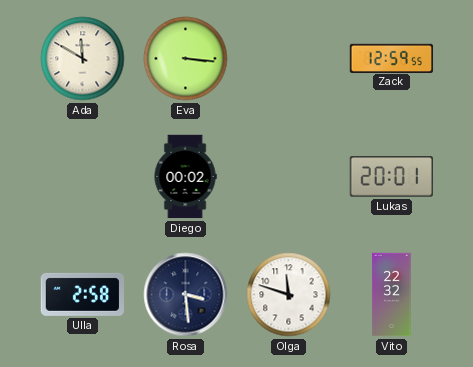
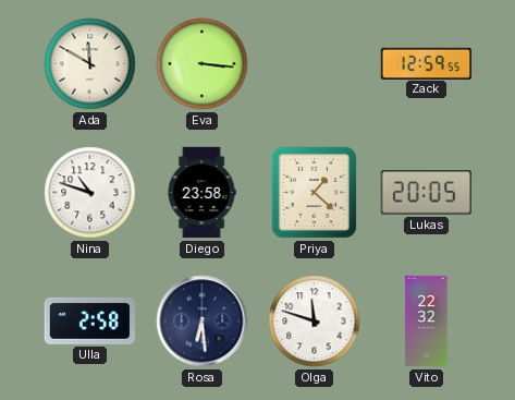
Nina: none -> 10:48 (90, 193)
Diego: 00:02 -> 23:58 (201, 193)
Priya: none -> 1:22 (315, 193)
Lukas: 20:01 -> 20:05 (426, 193)
Rosa: 3:29 -> 6:29 (203, 322)
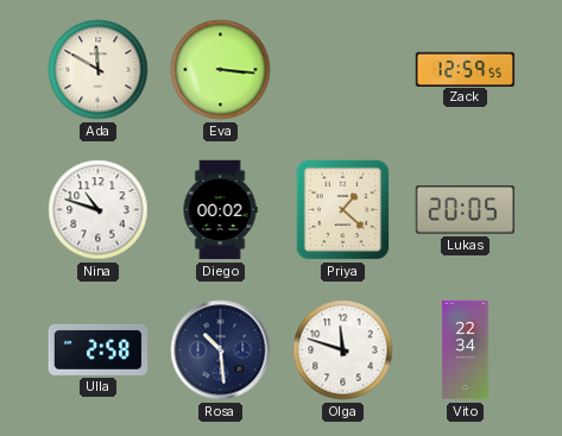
Diego: 23:58 -> 00:02 (220, 210)
Rosa: 6:29 -> 10:29 (221, 350)
Vito: 22:32 -> 22:34 (466, 350)
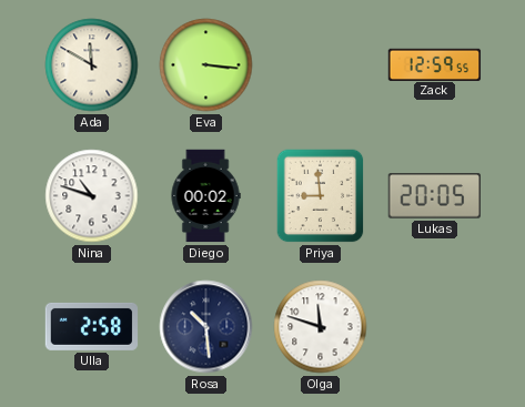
Priya: 1:22 -> 8:59 (321, 196)
Vito: 22:34 -> none (466, 350)
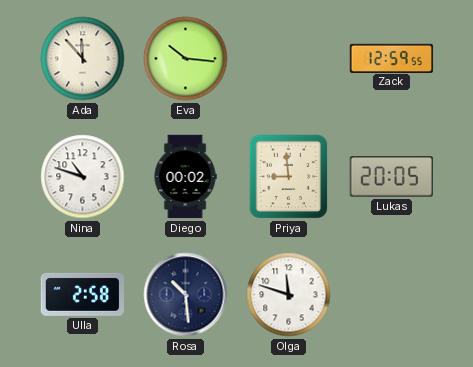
Ada: 11:50 -> 11:53 (83, 59)
Eva: 3:16 -> 10:16 (186, 59)
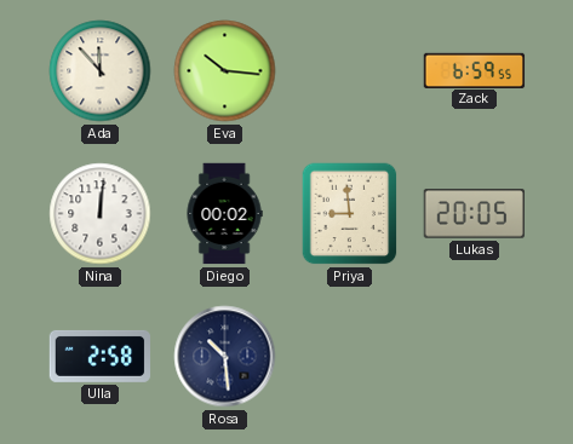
Zack: 12:59 -> 6:59 (475, 70)
Nina: 10:48 -> 12:01 (101, 214)
Olga: 11:48 -> none (289, 295)
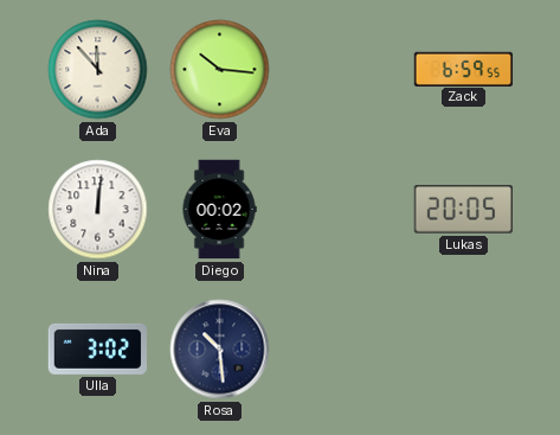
Priya: 8:59 -> none (350, 214)
Ulla: 2:58 -> 3:02 (98, 348)
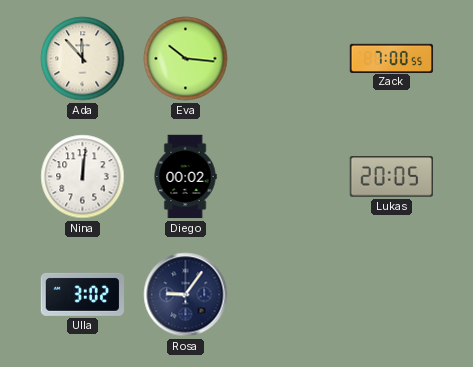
Zack: 6:59 -> 7:00 (392, 58)
Rosa: 10:29 -> 9:06 (186, 295)
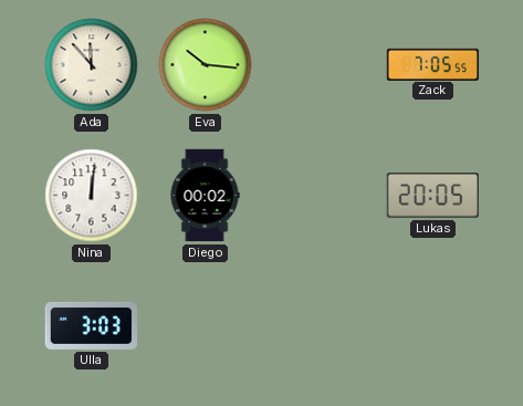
Zack: 7:00 -> 7:05 (433, 64)
Ulla: 3:02 -> 3:03 (92, 325)
Rosa: 9:06 -> none (186, 295)
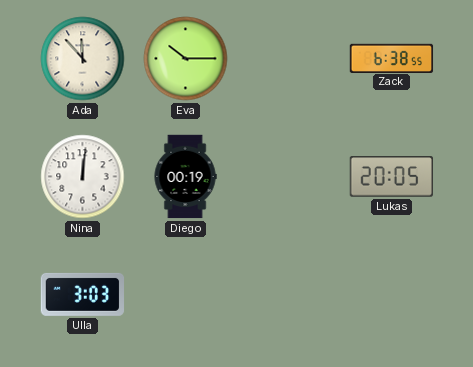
Eva: 10:16 -> 10:15 (186, 59)
Zack: 7:05 -> 6:38 (392, 58)
Diego: 00:02 -> 00:19 (185, 177)
